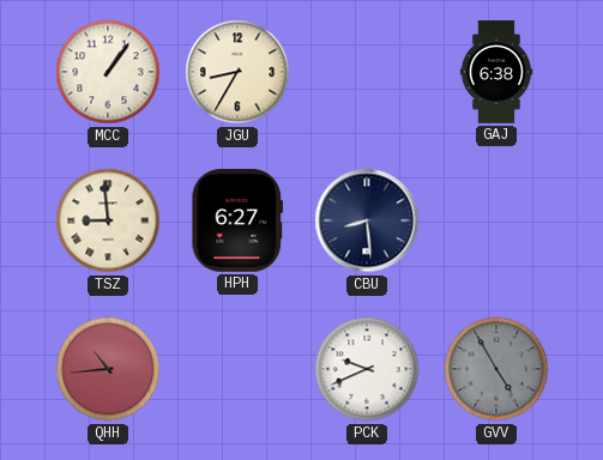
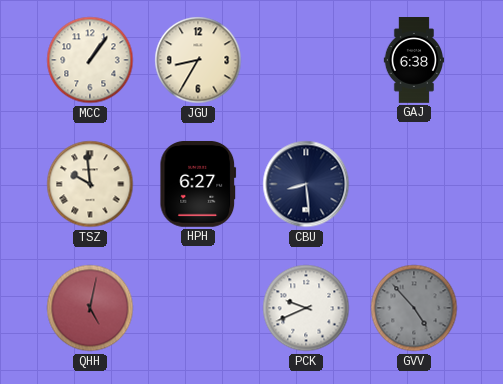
TSZ: 8:59 -> 9:59 (90, 184)
QHH: 10:44 -> 5:02 (90, 308)
GVV: 4:55 -> 4:53 (414, 308)
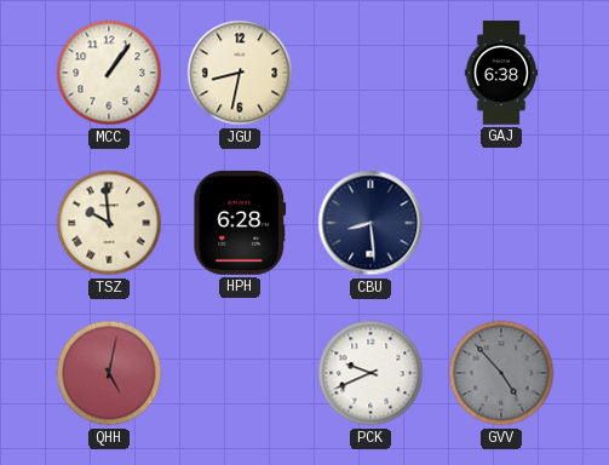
JGU: 8:35 -> 8:32 (240, 73)
HPH: 6:27 -> 6:28 (240, 223)
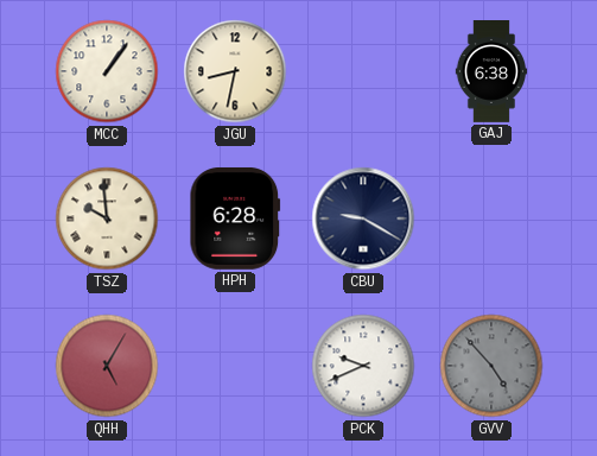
CBU: 8:29 -> 9:20 (363, 218)
QHH: 5:02 -> 5:05 (107, 366)
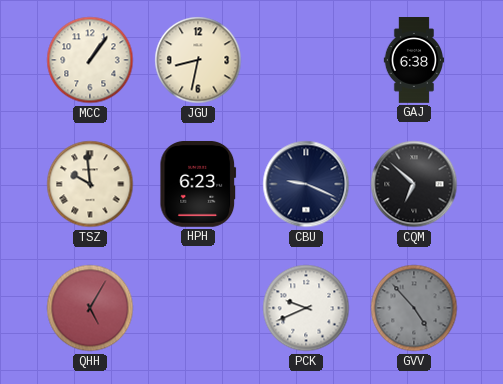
HPH: 6:28 -> 6:23 (198, 184)
CBU: 9:20 -> 9:19 (306, 184)
CQM: none -> 6:52 (414, 184)
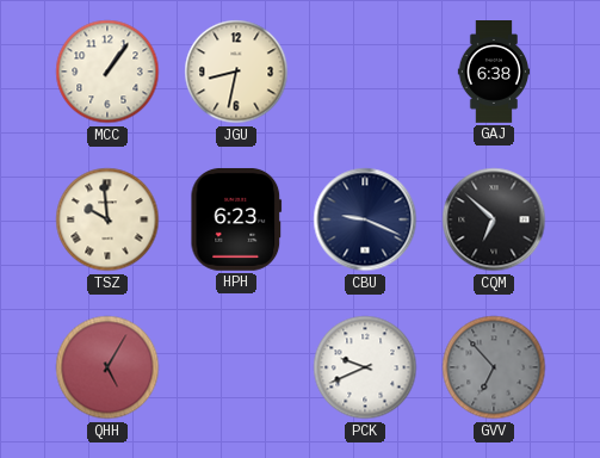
GVV: 4:53 -> 6:53 (494, 367)
